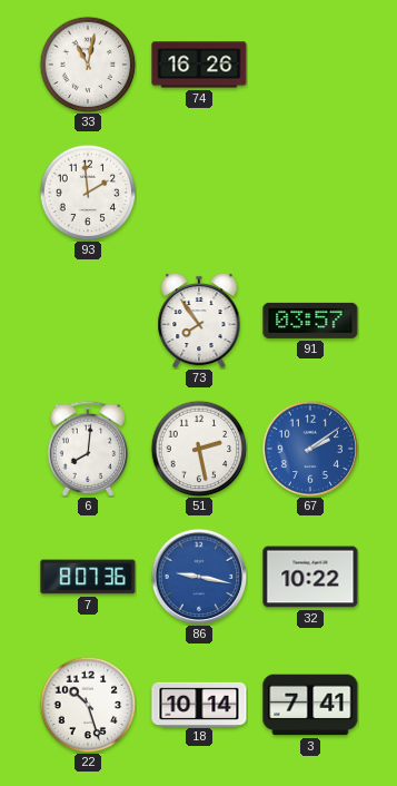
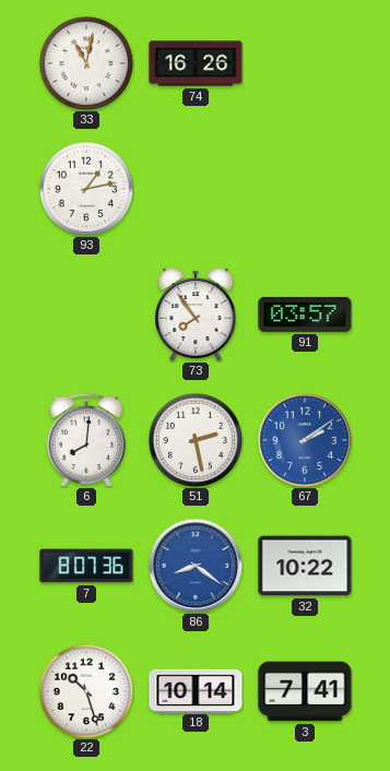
93: 1:59 -> 1:13 (86, 189)
86: 9:17 -> 8:21 (196, 566)
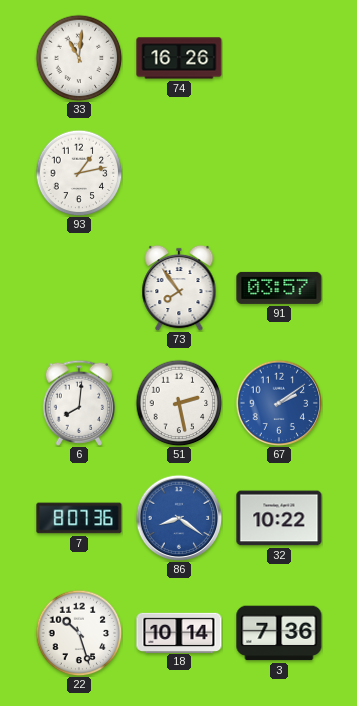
33: 11:02 -> 11:01 (79, 58)
3: 7:41 -> 7:36 (279, 633)
